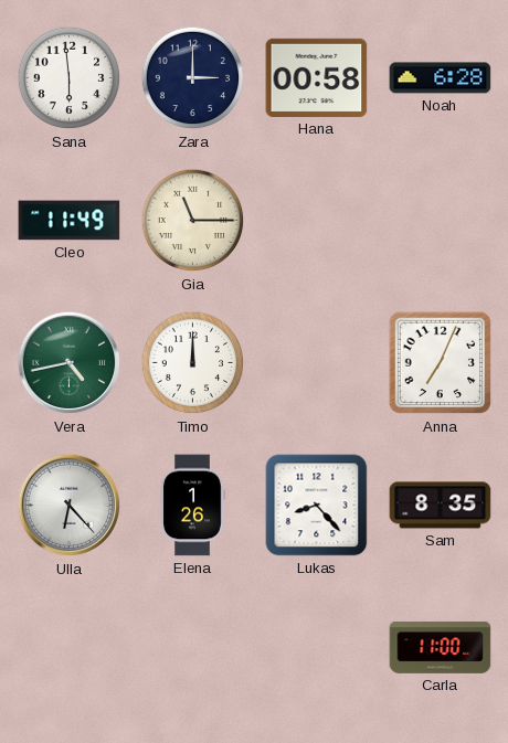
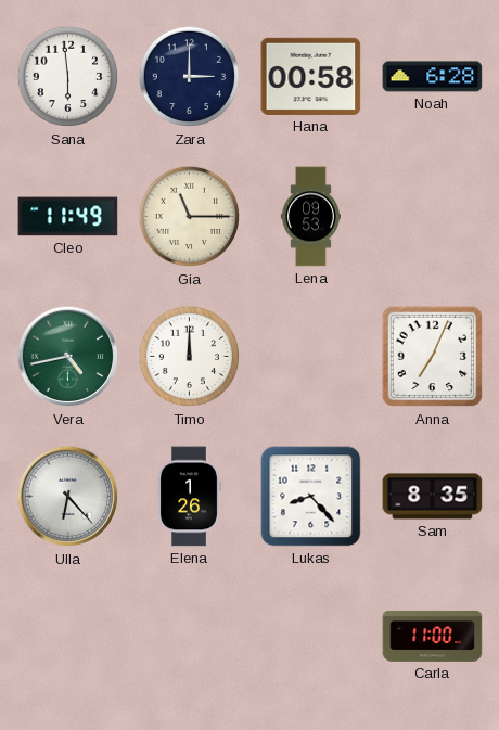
Lena: none -> 09:53 (310, 217)
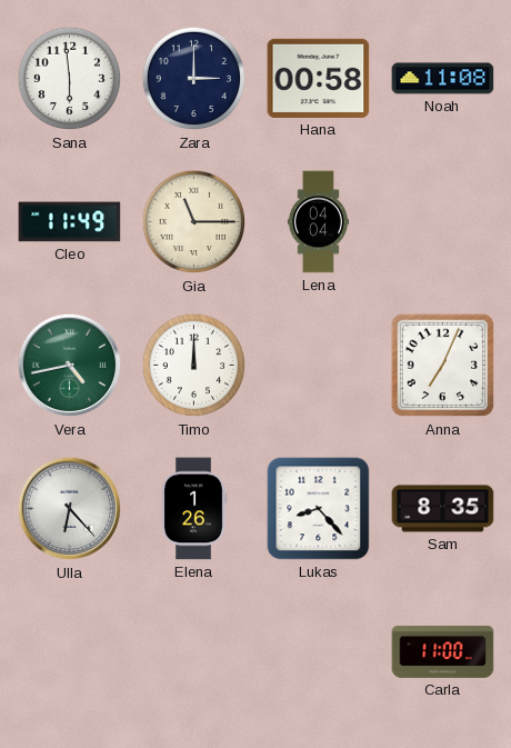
Noah: 6:28 -> 11:08 (443, 79)
Lena: 09:53 -> 04:04 (318, 222)
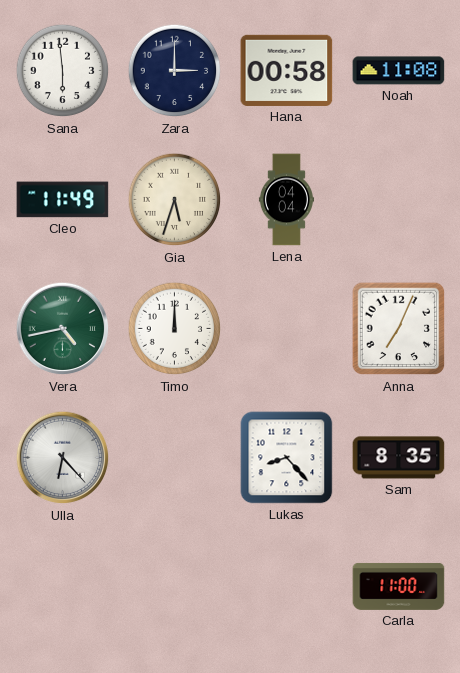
Gia: 11:15 -> 5:33 (175, 200)
Elena: 1:26 -> none (193, 509)
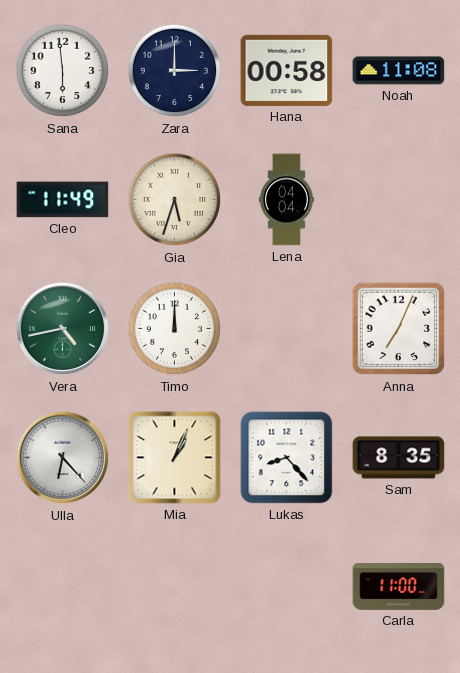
Mia: none -> 1:04 (175, 458)
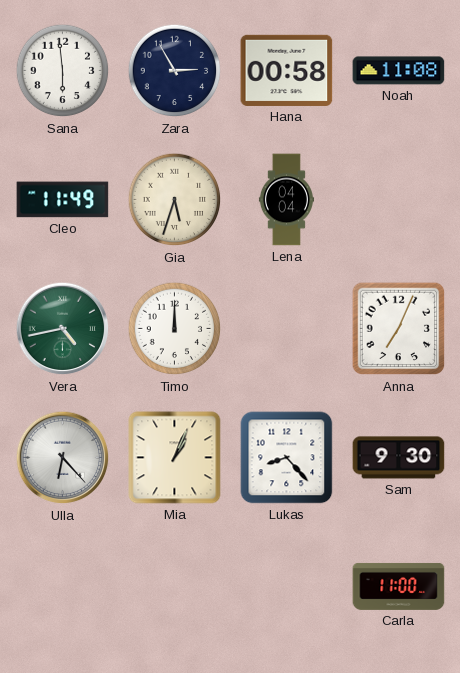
Zara: 3:00 -> 2:55 (175, 71)
Sam: 8:35 -> 9:30 (399, 458)
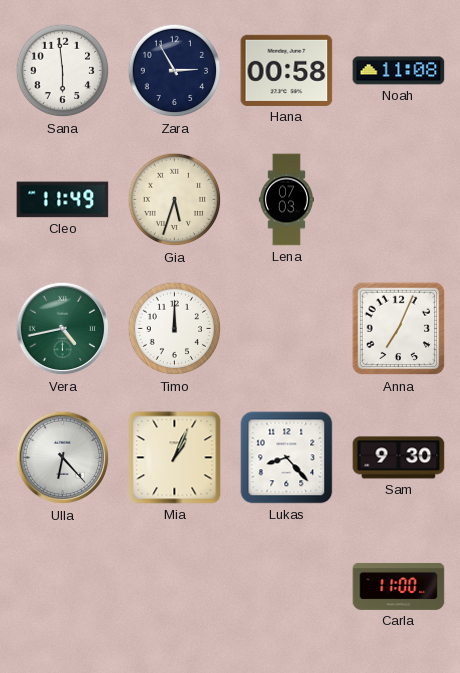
Lena: 04:04 -> 07:03 (286, 200)
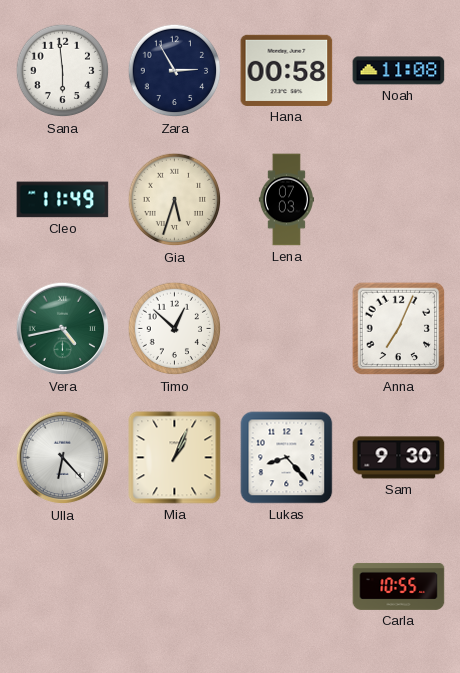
Timo: 12:00 -> 12:52 (175, 329)
Carla: 11:00 -> 10:55 (399, 586)
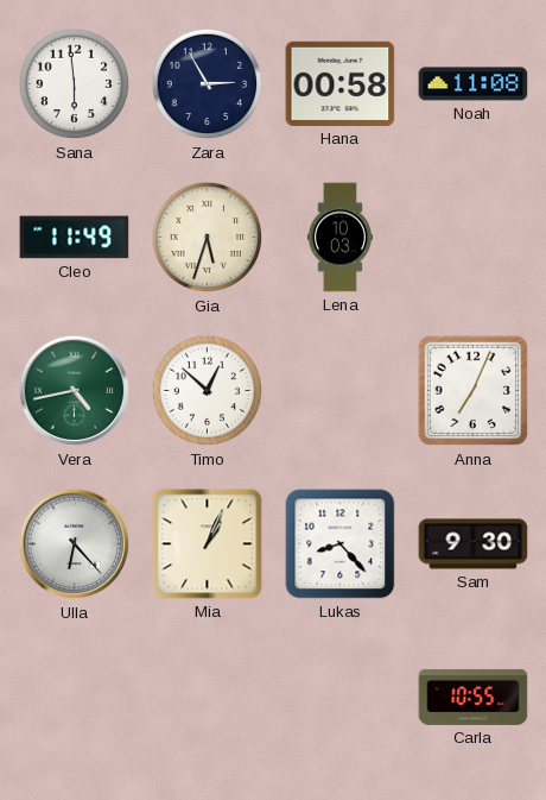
Lena: 07:03 -> 10:03 (339, 238)
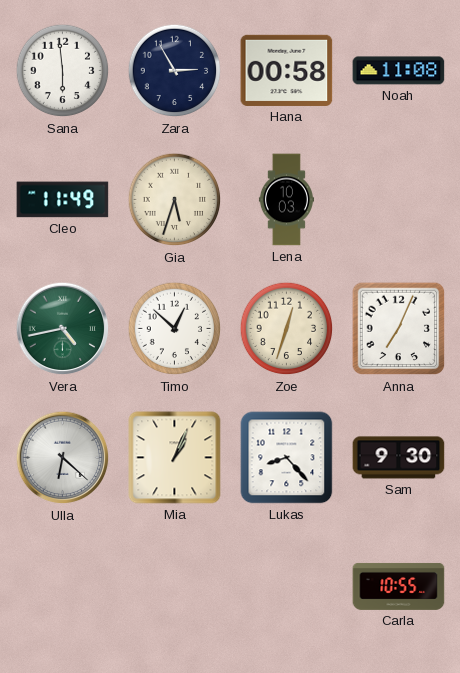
Zoe: none -> 12:33 (287, 329)
Ulla: 6:23 -> 6:22 (63, 458)
